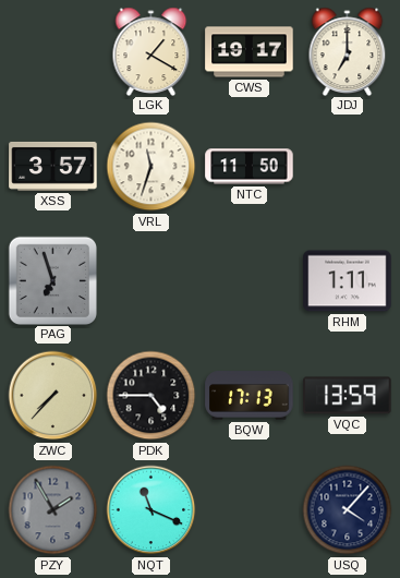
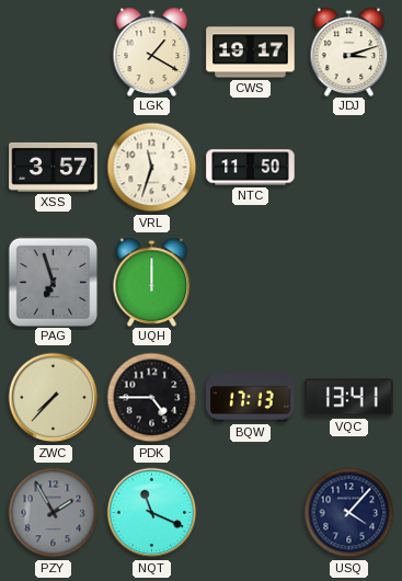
JDJ: 7:00 -> 3:12 (349, 52)
UQH: none -> 12:00 (152, 282)
RHM: 1:11 -> none (348, 281)
VQC: 13:59 -> 13:41 (349, 398)
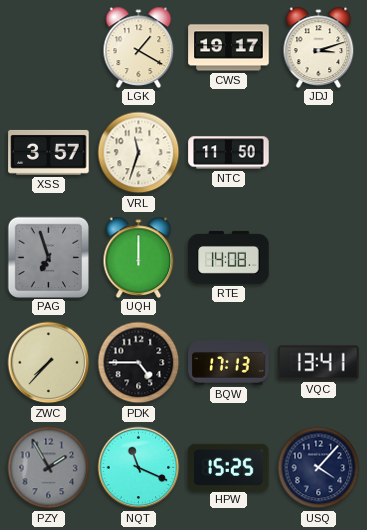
RTE: none -> 14:08 (229, 257)
HPW: none -> 15:25 (229, 467)
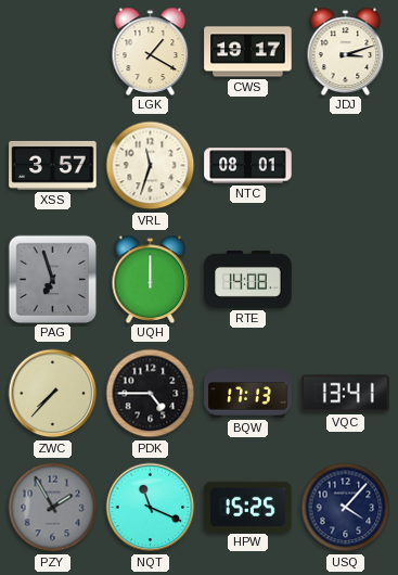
NTC: 11:50 -> 08:01 (248, 166)
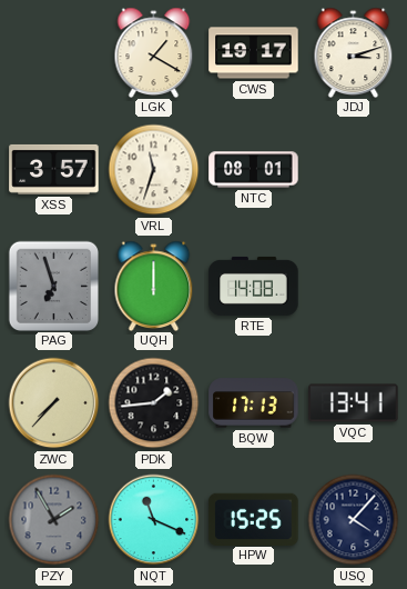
PDK: 4:45 -> 1:44 (154, 403)
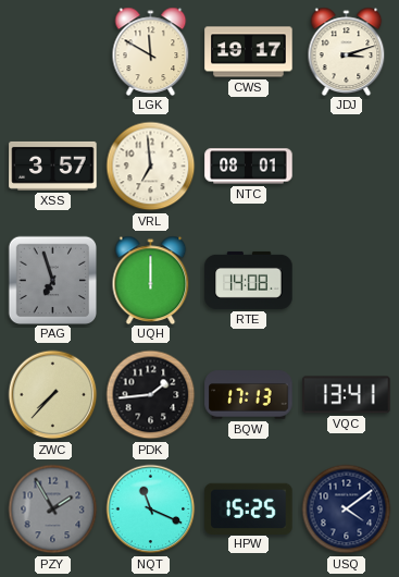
LGK: 1:20 -> 11:50 (151, 51)
VRL: 11:33 -> 6:59 (151, 167)
USQ: 4:07 -> 4:09 (347, 510)
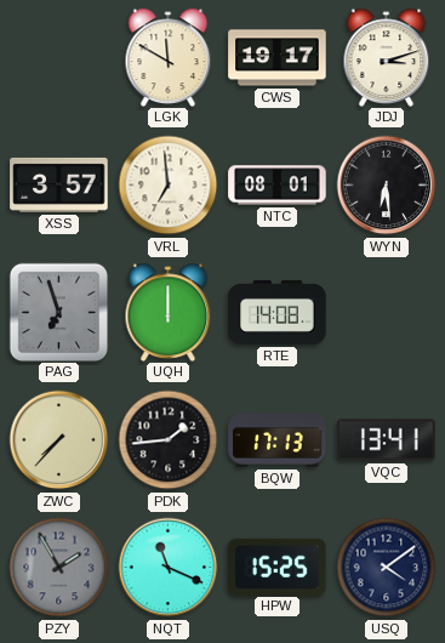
WYN: none -> 6:29 (387, 186)
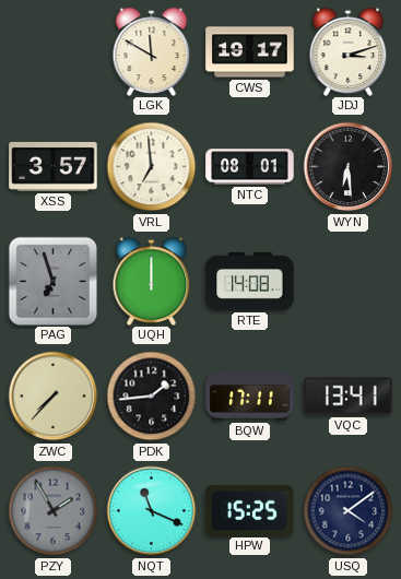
BQW: 17:13 -> 17:11 (250, 397)
